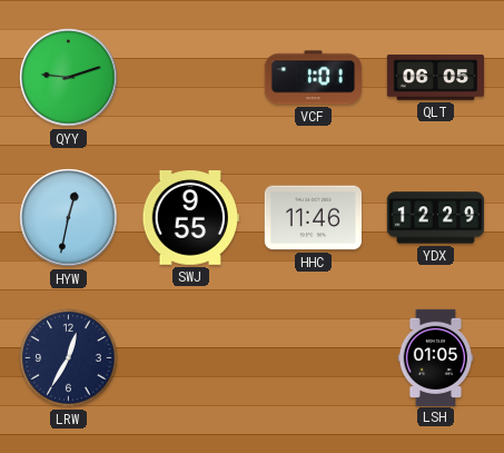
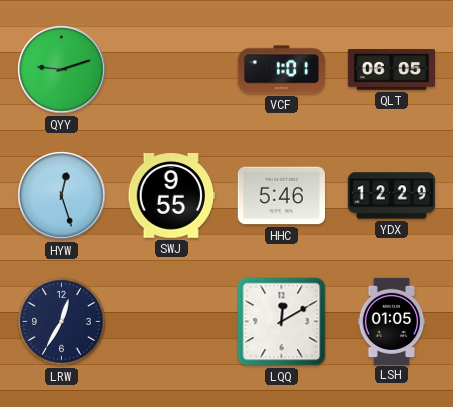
HYW: 12:32 -> 12:27 (62, 196)
HHC: 11:46 -> 5:46 (281, 196)
LQQ: none -> 12:10 (282, 322)
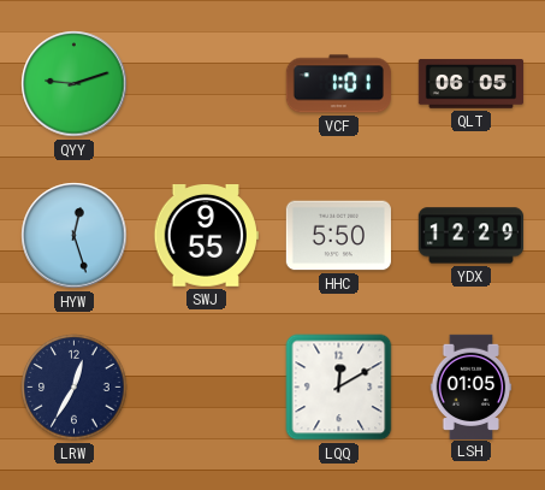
HHC: 5:46 -> 5:50 (338, 236)
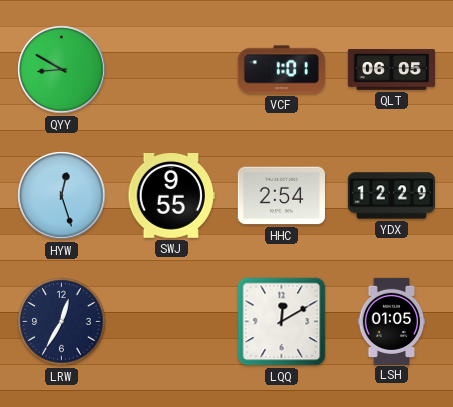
QYY: 9:12 -> 8:50 (62, 70)
HHC: 5:50 -> 2:54 (281, 196)
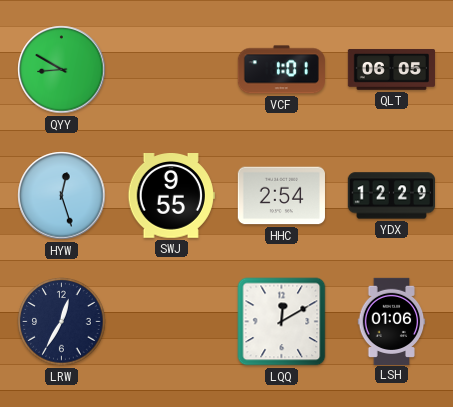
LSH: 01:05 -> 01:06 (392, 321)
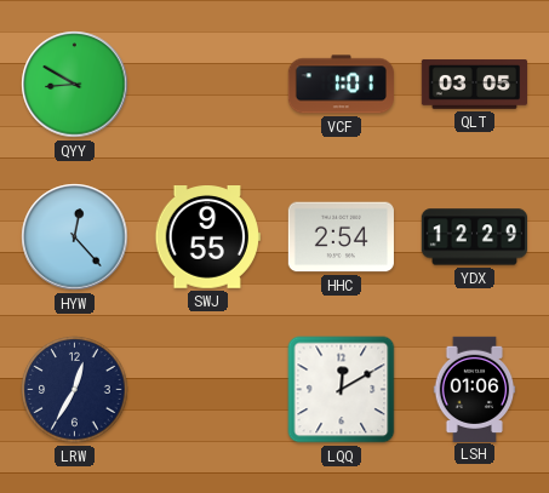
QLT: 06:05 -> 03:05 (474, 85)
HYW: 12:27 -> 12:23 (75, 237)
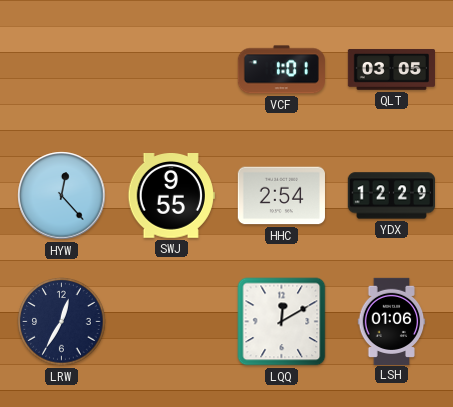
QYY: 8:50 -> none (75, 85)
